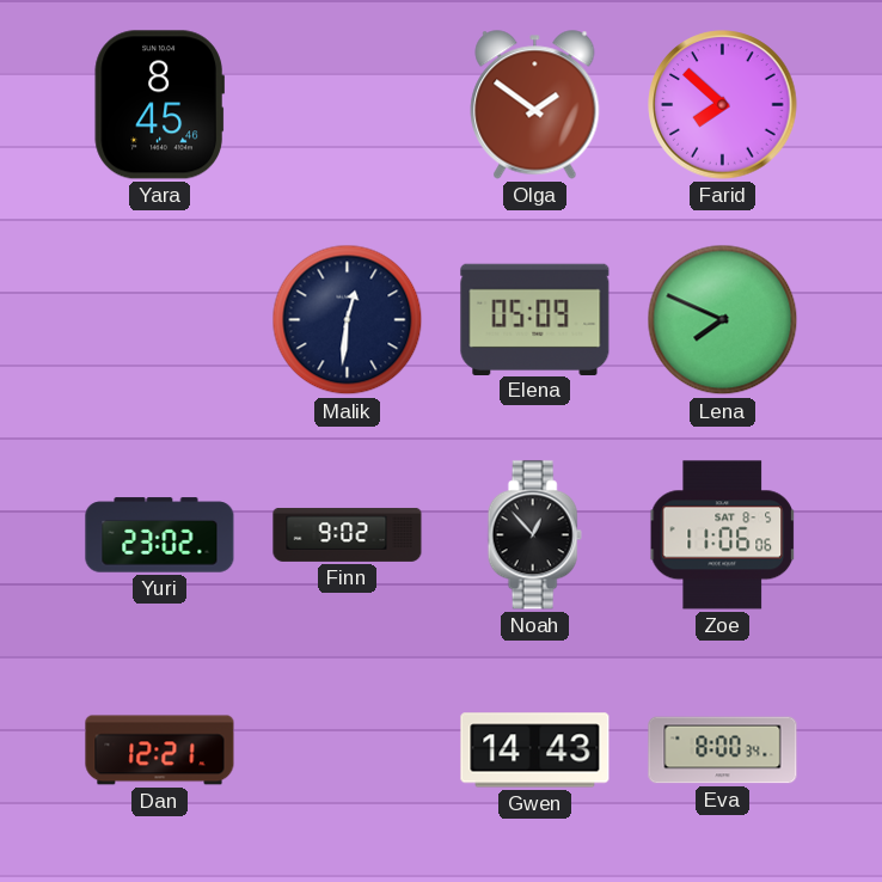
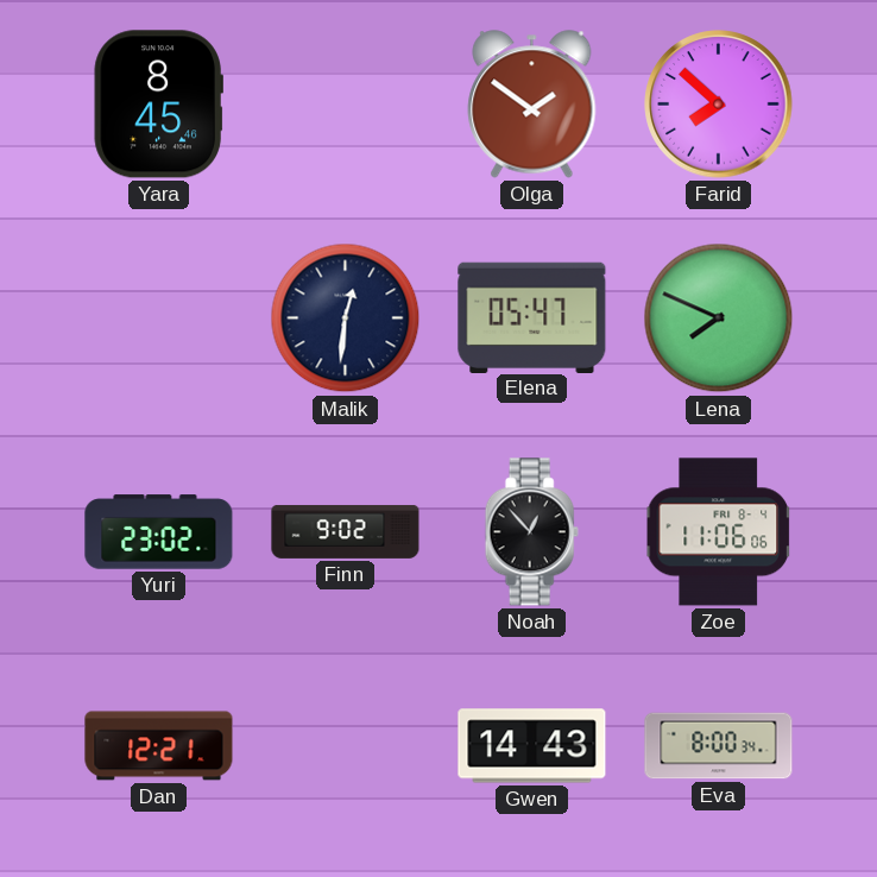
Elena: 05:09 -> 05:47 (532, 317)
Zoe date: SAT 8-5 -> FRI 8-4 (718, 532)
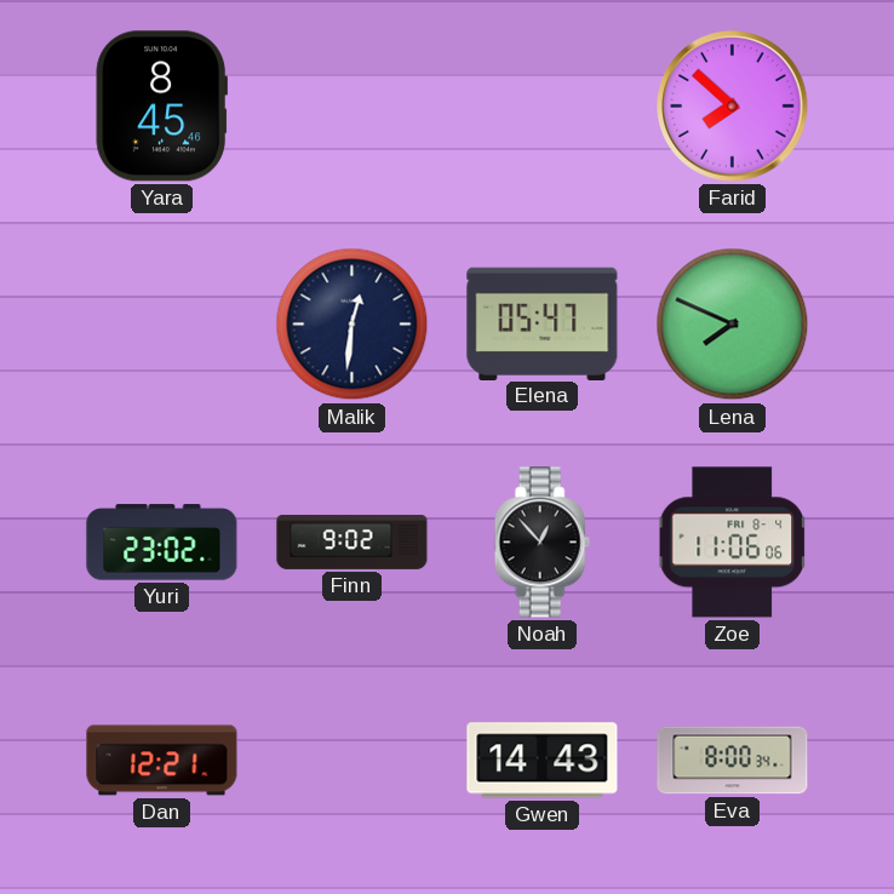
Olga: 1:51 -> none (532, 105)
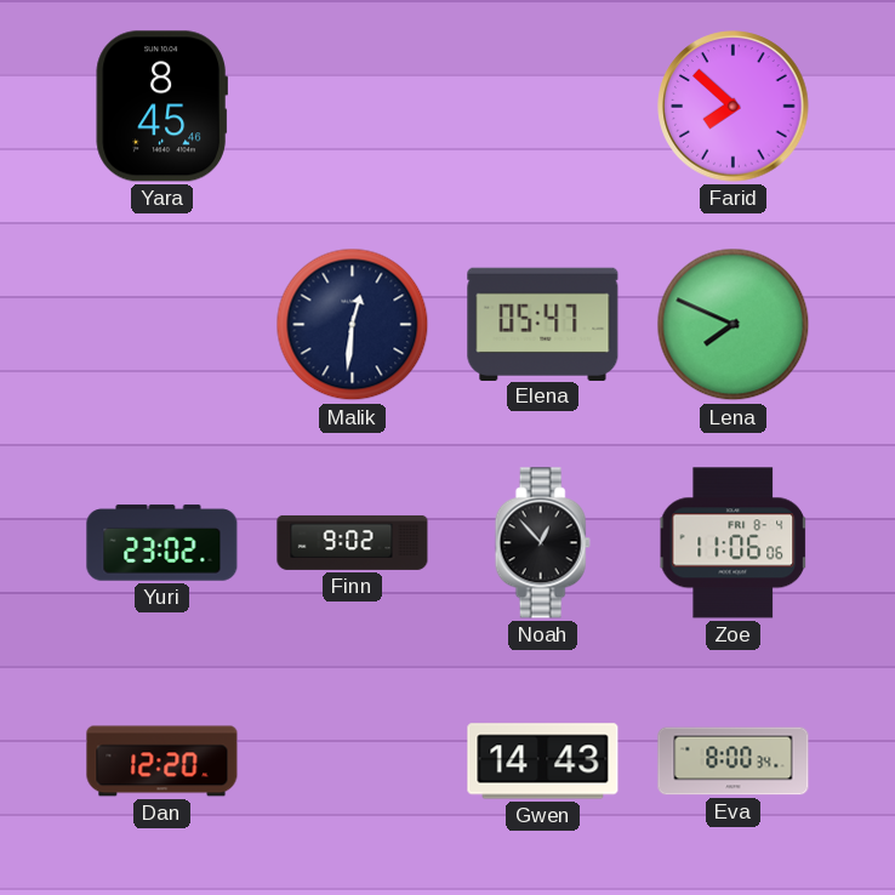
Dan: 12:21 -> 12:20 (163, 762)
